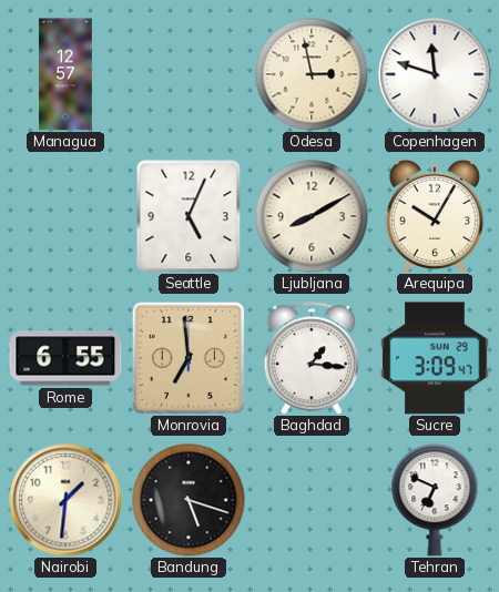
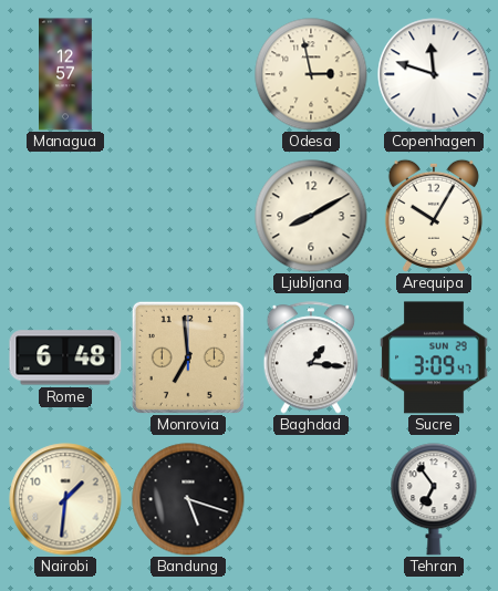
Seattle: 5:04 -> none (189, 216)
Rome: 6:55 -> 6:48 (65, 357)
Tehran: 6:49 -> 6:54 (434, 499)
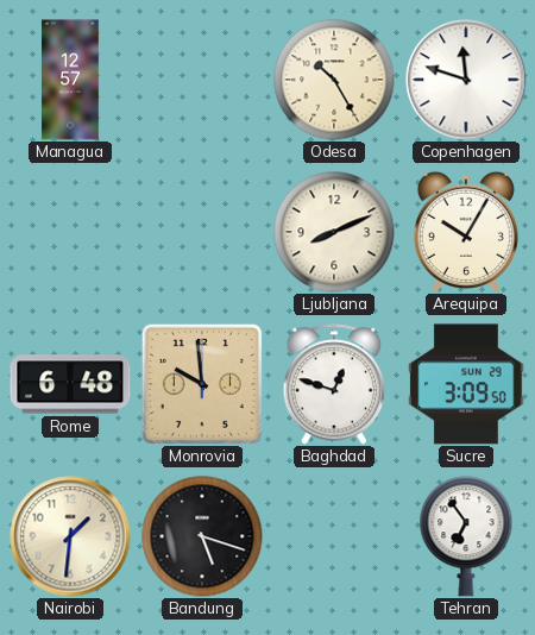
Odesa: 2:58 -> 10:25 (334, 80)
Ljubljana: 8:10 -> 8:11 (334, 232)
Monrovia: 6:59 -> 9:59 (202, 384)
Baghdad: 1:16 -> 12:48 (334, 384)
Sucre: 3:09:47 -> 3:09:50 (466, 384)
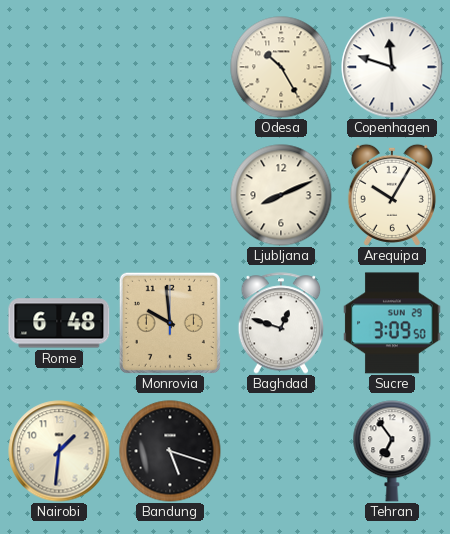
Managua: 12:57 -> none (70, 80)
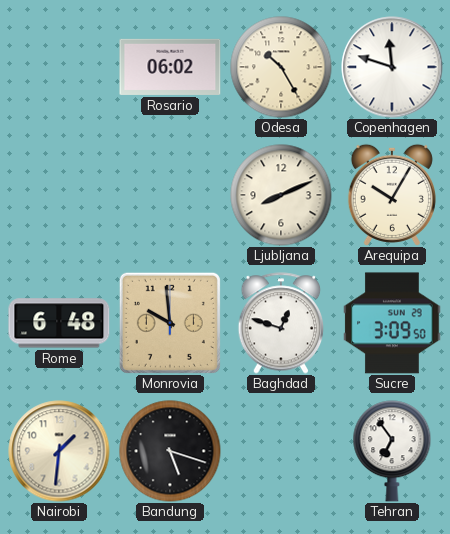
Rosario: none -> 06:02 (170, 67)
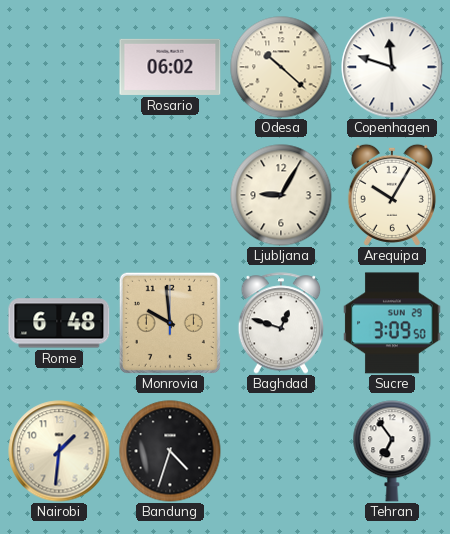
Odesa: 10:25 -> 10:22 (281, 67)
Ljubljana: 8:11 -> 9:05 (281, 195)
Bandung: 5:18 -> 4:33 (170, 451)
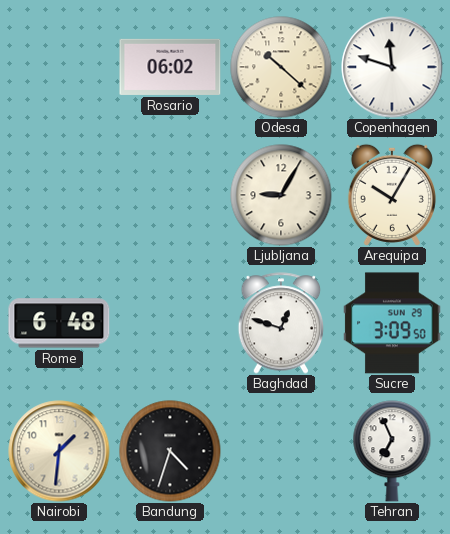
Monrovia: 9:59 -> none (170, 323)
Tehran: 6:54 -> 6:56 (392, 451)
